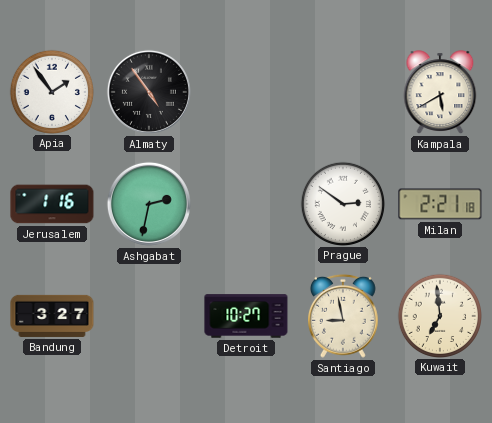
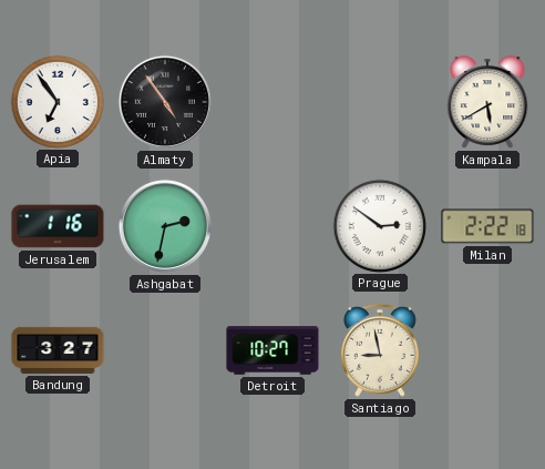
Apia: 1:54 -> 6:54 (56, 101)
Milan: 2:21 -> 2:22 (487, 226)
Kuwait: 6:59 -> none (439, 315)
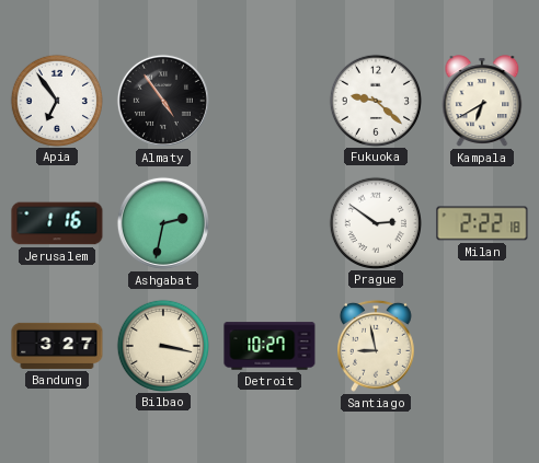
Fukuoka: none -> 9:22 (375, 100)
Kampala: 5:40 -> 6:40 (482, 101)
Bilbao: none -> 3:17 (162, 345)
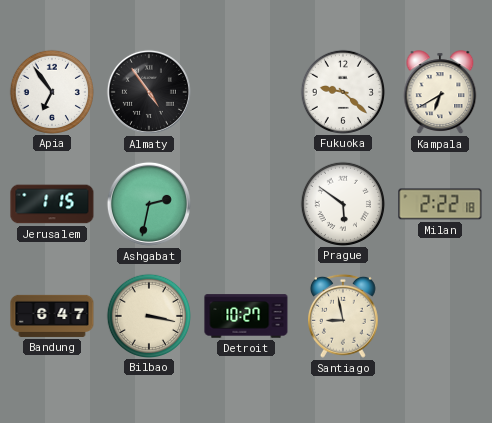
Jerusalem: 1:16 -> 1:15 (52, 204)
Prague: 2:51 -> 5:51 (342, 203)
Bandung: 3:27 -> 6:47 (52, 316)
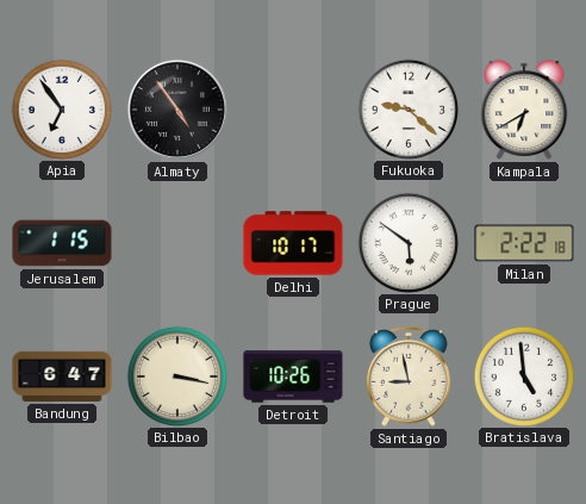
Ashgabat: 2:32 -> none (149, 204)
Delhi: none -> 10:17 (293, 243)
Detroit: 10:27 -> 10:26 (293, 377)
Bratislava: none -> 4:59 (523, 375)
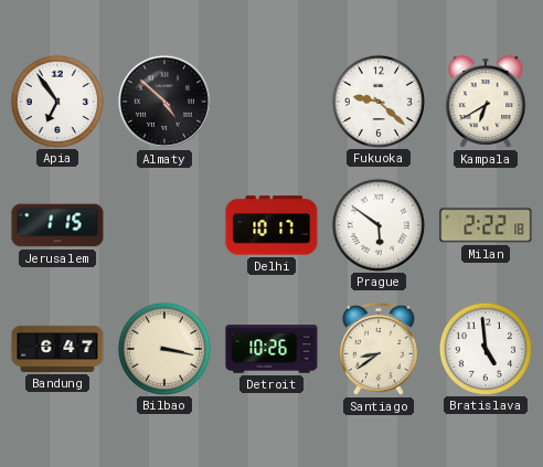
Almaty: 4:54 -> 4:52 (164, 102)
Santiago: 8:58 -> 8:39 (380, 349)
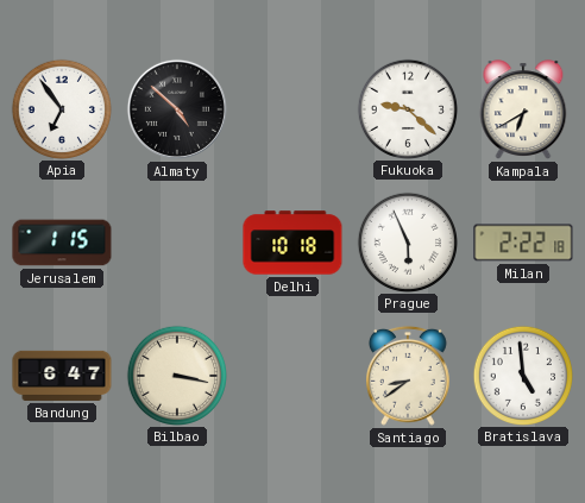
Delhi: 10:17 -> 10:18 (292, 243)
Prague: 5:51 -> 5:56 (407, 241)
Detroit: 10:26 -> none (271, 349)
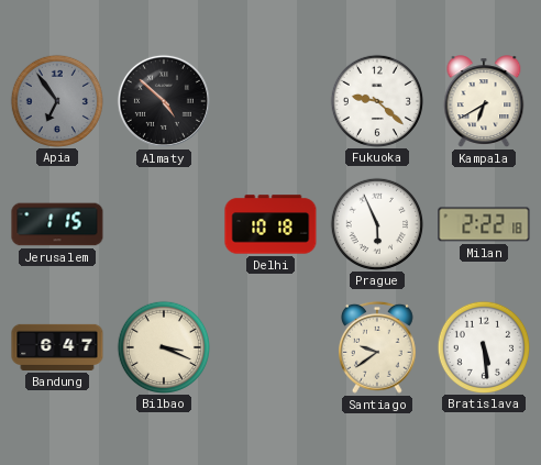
Apia dial: white -> grey (56, 100)
Bilbao: 3:17 -> 3:19 (163, 346)
Santiago: 8:39 -> 9:39 (378, 347)
Bratislava: 4:59 -> 5:29 (483, 346)
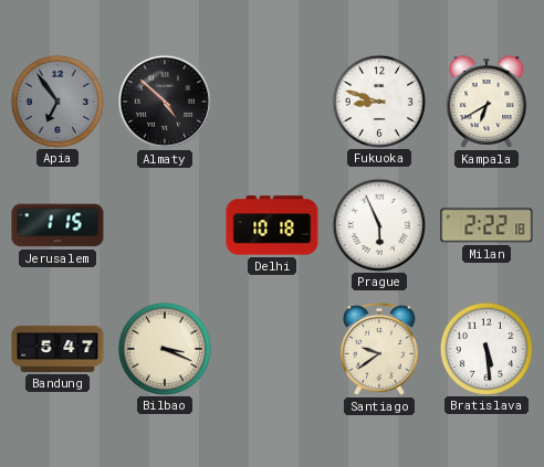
Fukuoka: 9:22 -> 8:48 (378, 100)
Bandung: 6:47 -> 5:47 (57, 349)
